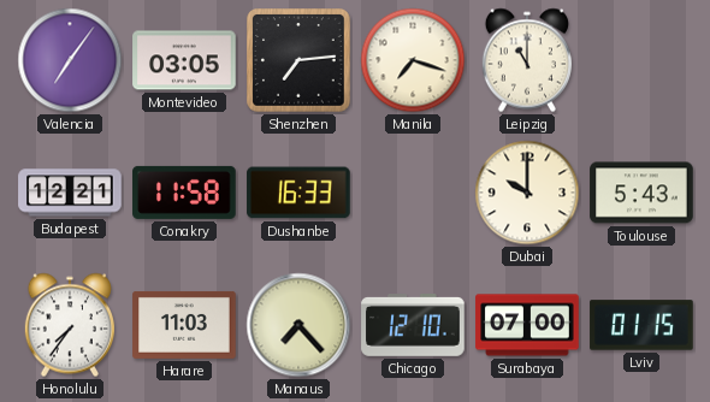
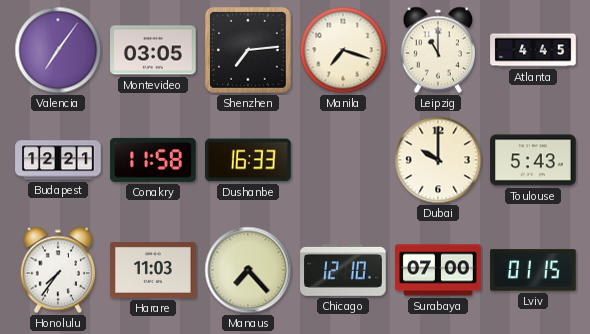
Atlanta: none -> 4:45 (533, 50)
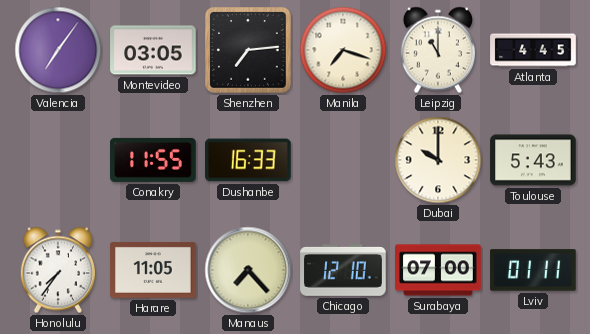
Budapest: 12:21 -> none (58, 160)
Conakry: 11:58 -> 11:55 (153, 160)
Harare: 11:03 -> 11:05 (153, 270)
Lviv: 01:15 -> 01:11 (533, 270)
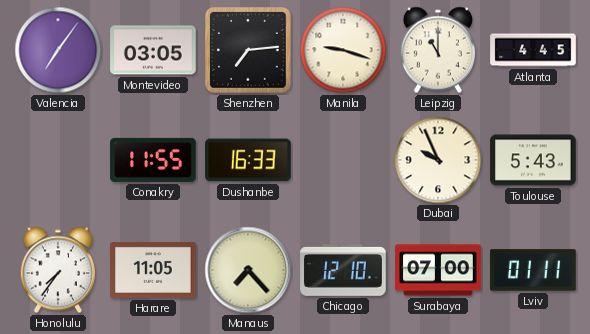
Manila: 7:18 -> 9:18 (343, 50)
Dubai: 10:00 -> 9:56 (438, 160)
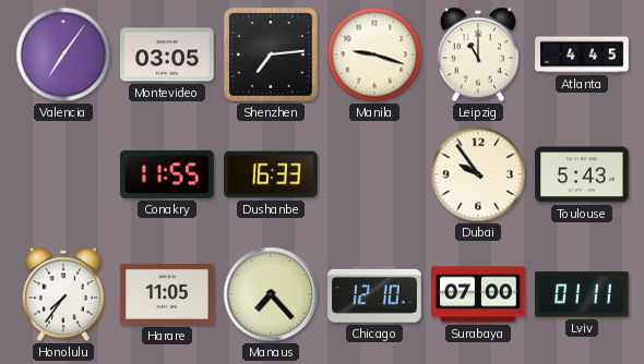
Dubai: 9:56 -> 9:54 (478, 174)
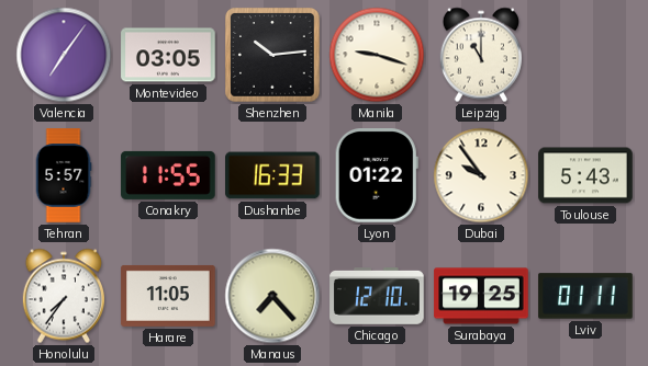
Shenzhen: 7:14 -> 10:14 (273, 56)
Atlanta: 4:45 -> none (582, 54)
Tehran: none -> 5:57 (64, 175)
Lyon: none -> 01:22 (377, 175)
Surabaya: 07:00 -> 19:25 (481, 296)
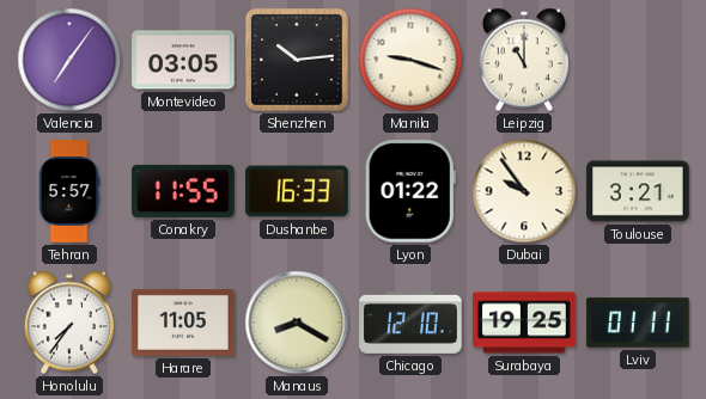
Toulouse: 5:43 -> 3:21 (638, 191)
Manaus: 7:23 -> 8:20 (297, 323)
